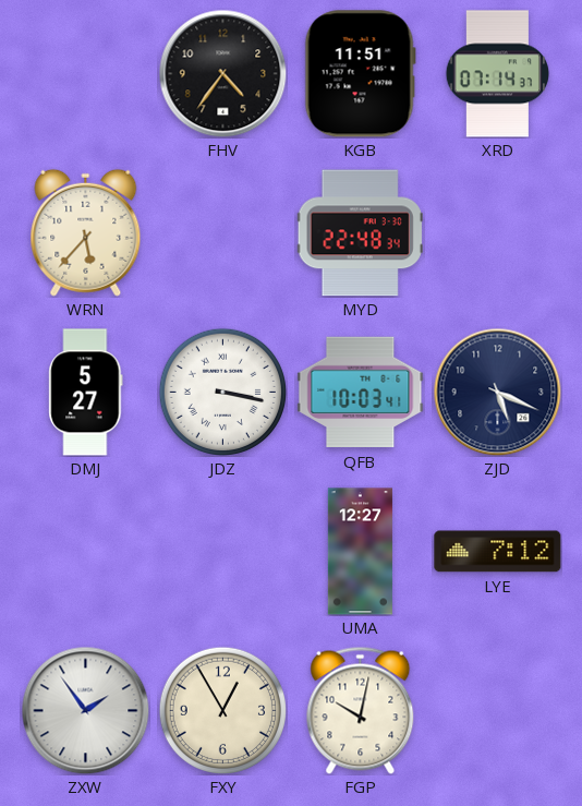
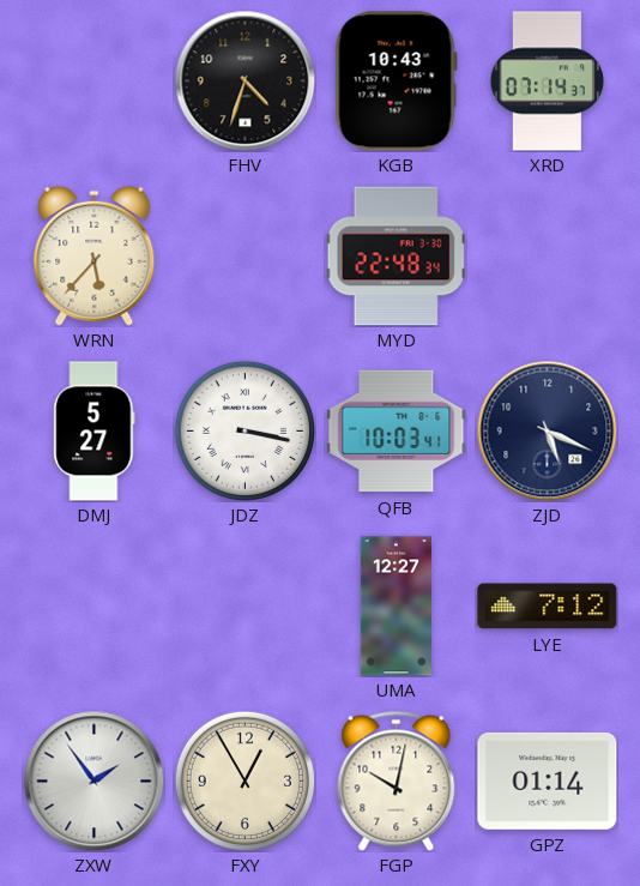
FHV: 4:36 -> 4:33 (244, 80)
KGB: 11:51 -> 10:43 (396, 82)
GPZ: none -> 01:14 (548, 780)
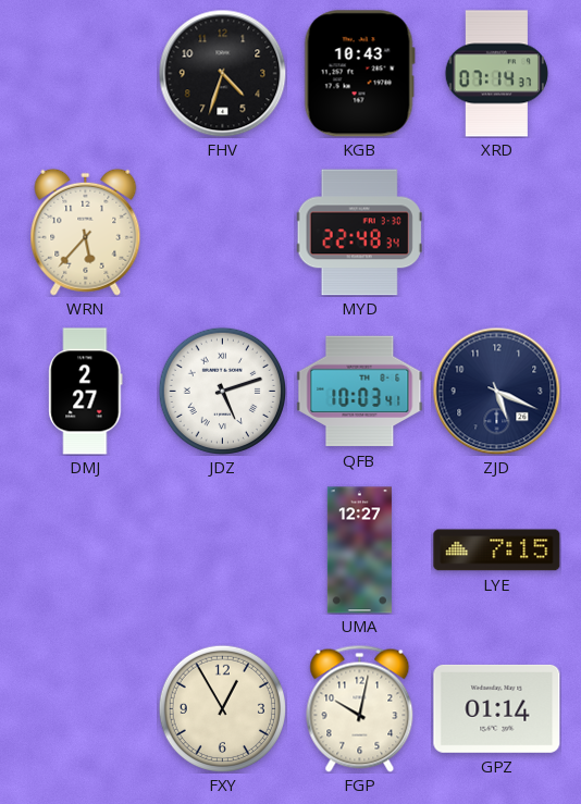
DMJ: 5:27 -> 2:27 (86, 392)
JDZ: 3:17 -> 5:12 (222, 391)
LYE: 7:12 -> 7:15 (497, 551)
ZXW: 1:54 -> none (93, 780)
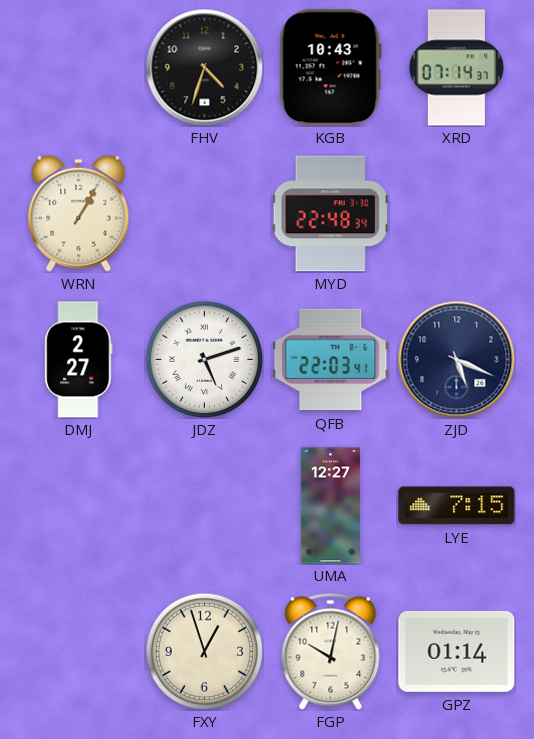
WRN: 5:37 -> 1:05 (79, 213)
QFB: 10:03 -> 22:03 (331, 360)
FXY: 12:55 -> 12:57 (204, 651)
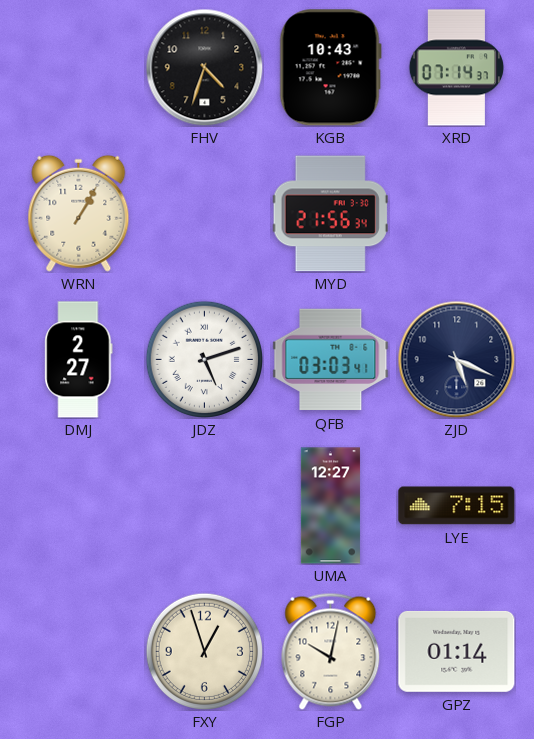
MYD: 22:48 -> 21:56 (330, 214)
QFB: 22:03 -> 03:03 (331, 360)
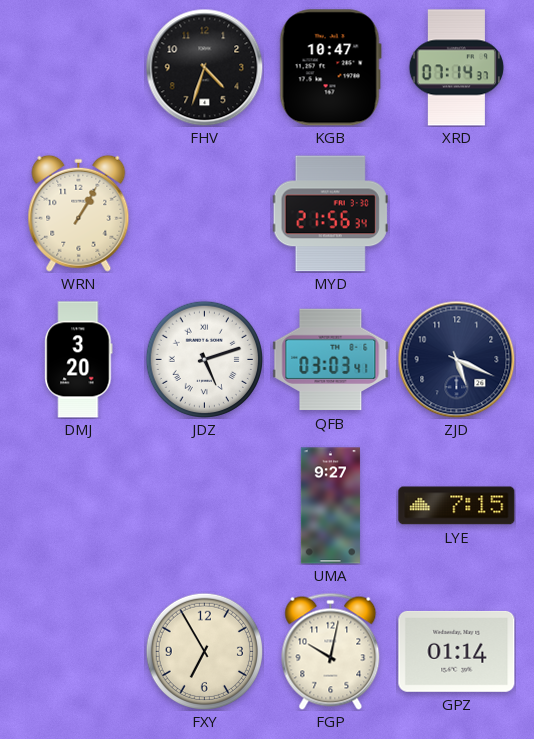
KGB: 10:43 -> 10:47 (330, 68)
DMJ: 2:27 -> 3:20 (79, 360)
UMA: 12:27 -> 9:27 (330, 506)
FXY: 12:57 -> 6:55 (204, 651)
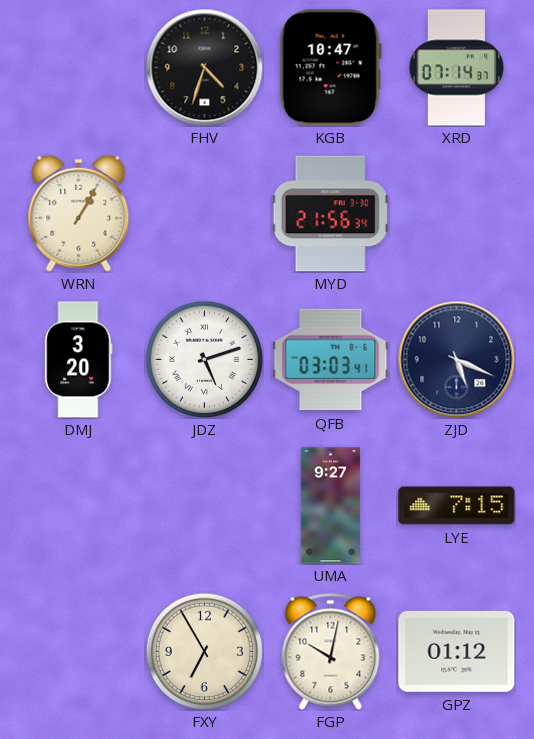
GPZ: 01:14 -> 01:12 (457, 651)
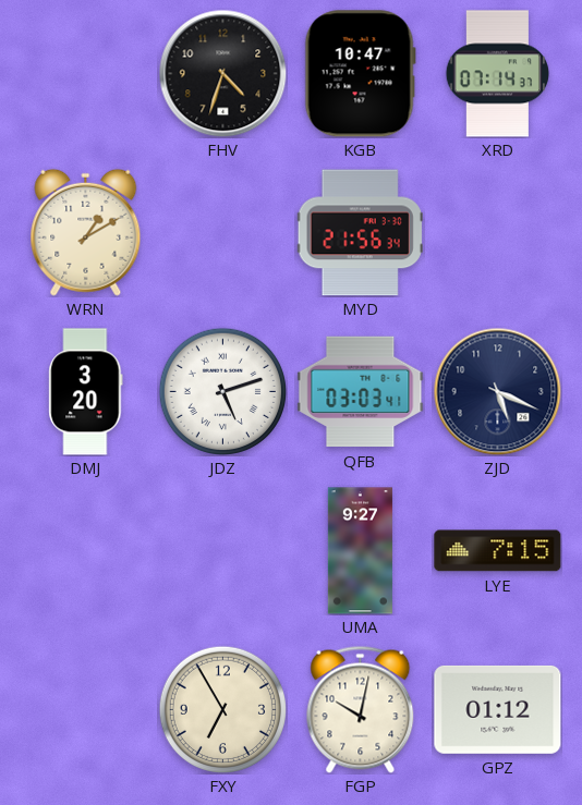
WRN: 1:05 -> 1:10 (86, 232)
